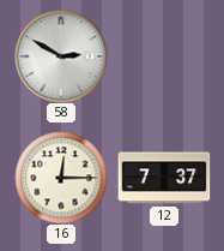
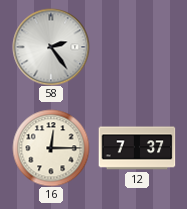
58: 2:50 -> 2:24 (51, 47)
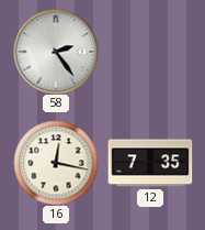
16: 12:15 -> 12:17 (56, 163)
12: 7:37 -> 7:35 (150, 163)
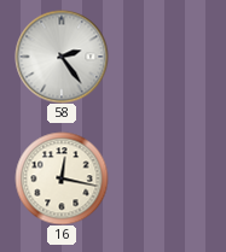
12: 7:35 -> none (150, 163)
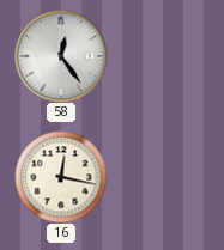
58: 2:24 -> 12:24 (61, 56)
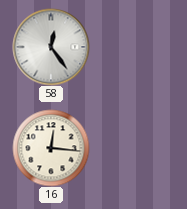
16: 12:17 -> 12:16 (51, 148)
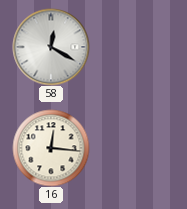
58: 12:24 -> 12:20 (51, 47)
